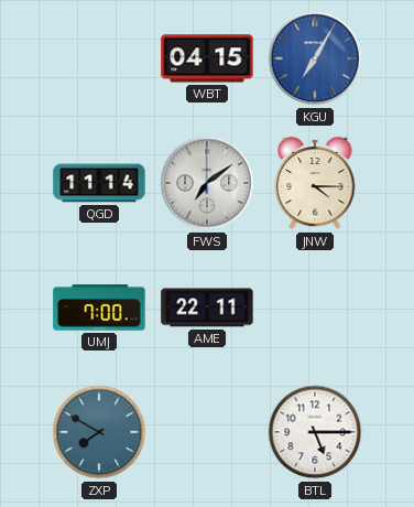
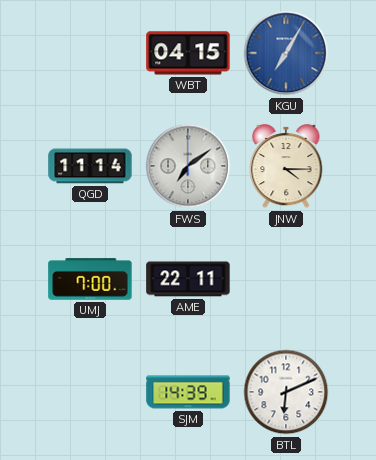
ZXP: 7:50 -> none (99, 432)
SJM: none -> 14:39 (188, 392)
BTL: 5:15 -> 6:11 (286, 392)
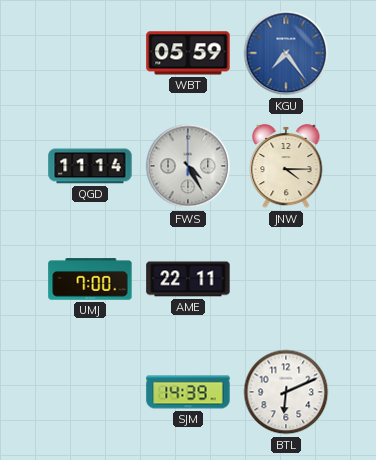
WBT: 04:15 -> 05:59 (188, 53)
KGU: 7:05 -> 7:24 (286, 53)
FWS: 7:09 -> 4:25 (188, 166)
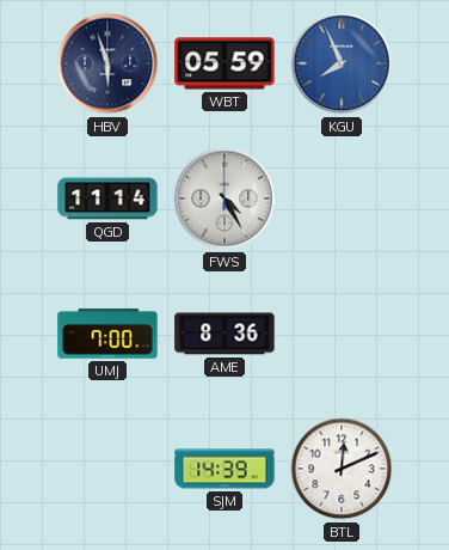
HBV: none -> 5:57 (107, 63)
KGU: 7:24 -> 7:56 (342, 63)
JNW: 4:15 -> none (286, 166)
AME: 22:11 -> 8:36 (224, 334)
BTL: 6:11 -> 12:11 (342, 469)
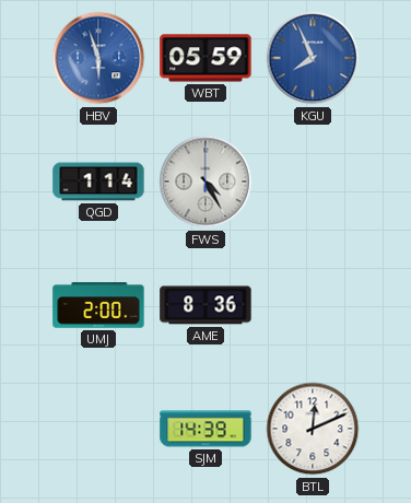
HBV dial: navy -> blue (98, 58)
QGD: 11:14 -> 1:14 (98, 182)
UMJ: 7:00 -> 2:00 (98, 305)
